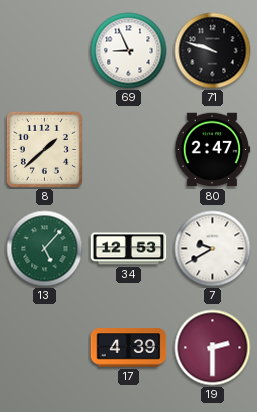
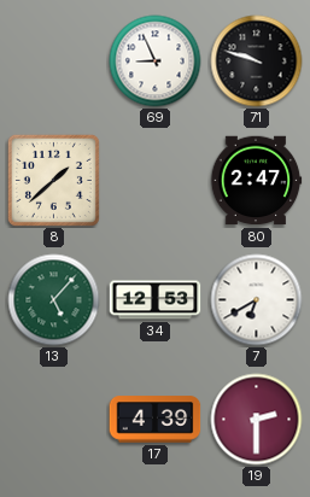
7: 9:40 -> 6:40 (257, 300)
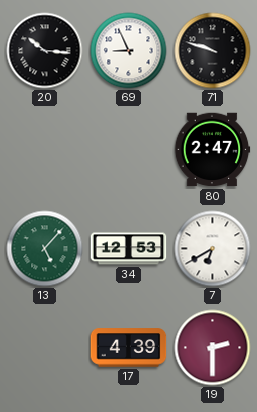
20: none -> 10:16 (45, 51)
8: 1:38 -> none (53, 180)
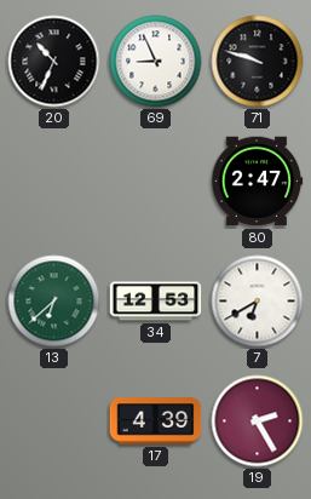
20: 10:16 -> 10:34 (54, 62)
13: 5:07 -> 6:38 (54, 302)
19: 2:30 -> 2:25 (258, 421)
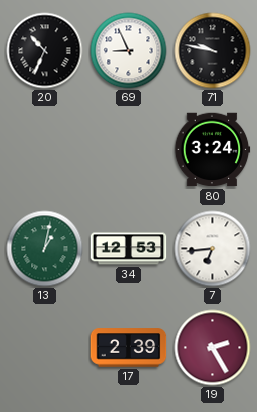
71: 9:48 -> 9:47 (213, 51)
80: 2:47 -> 3:24 (212, 150)
13: 6:38 -> 1:02 (45, 249)
7: 6:40 -> 6:44 (213, 249)
17: 4:39 -> 2:39 (129, 348)
